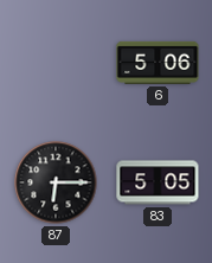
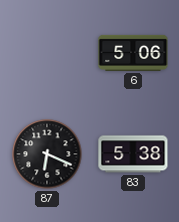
87: 6:15 -> 6:19 (47, 154)
83: 5:05 -> 5:38 (133, 154)
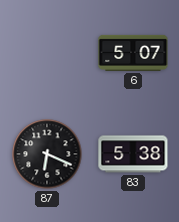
6: 5:06 -> 5:07 (133, 53)
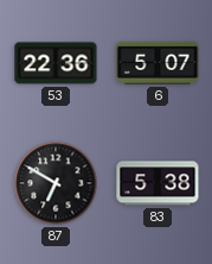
53: none -> 22:36 (56, 63)
87: 6:19 -> 6:50 (56, 183)
